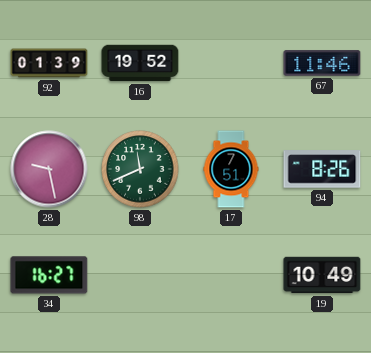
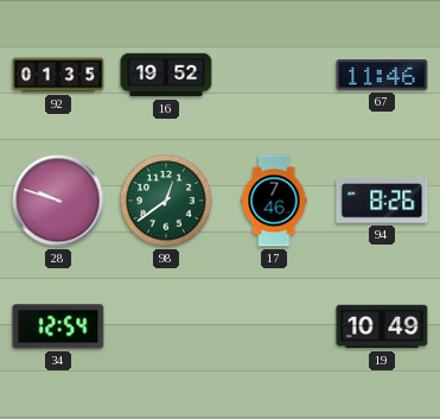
92: 01:39 -> 01:35 (58, 75)
28: 9:28 -> 9:48 (58, 201)
98: 11:41 -> 12:39 (166, 201)
17: 7:51 -> 7:46 (274, 201)
34: 16:27 -> 12:54 (58, 326)
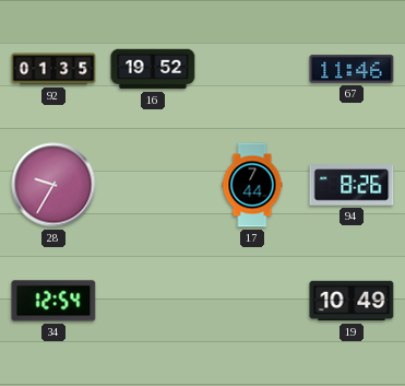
28: 9:48 -> 9:35 (53, 185)
98: 12:39 -> none (166, 201)
17: 7:46 -> 7:44 (252, 185)
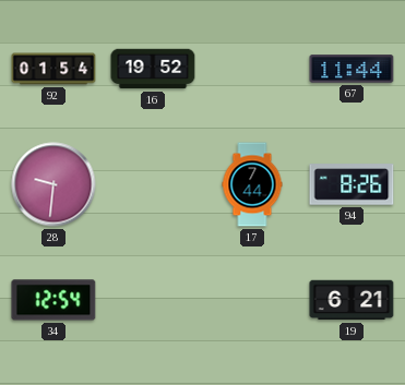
92: 01:35 -> 01:54 (53, 69)
67: 11:46 -> 11:44 (352, 69)
28: 9:35 -> 9:31 (53, 184)
19: 10:49 -> 6:21 (352, 300)
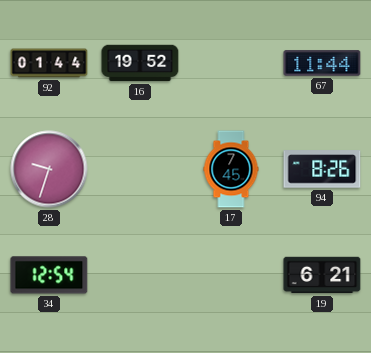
92: 01:54 -> 01:44 (49, 63)
28: 9:31 -> 9:33 (49, 169)
17: 7:44 -> 7:45 (231, 169)
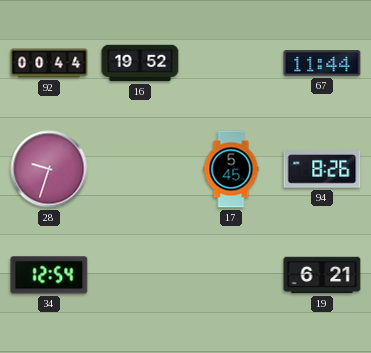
92: 01:44 -> 00:44 (49, 63)
17: 7:45 -> 5:45 (231, 169)
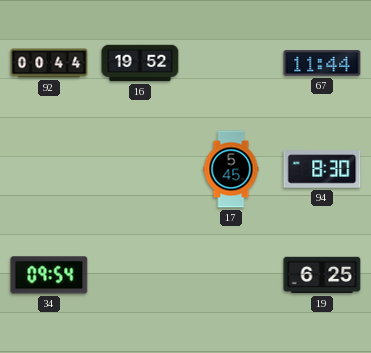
28: 9:33 -> none (49, 169)
94: 8:26 -> 8:30 (322, 169)
34: 12:54 -> 09:54 (49, 275)
19: 6:21 -> 6:25 (322, 275)
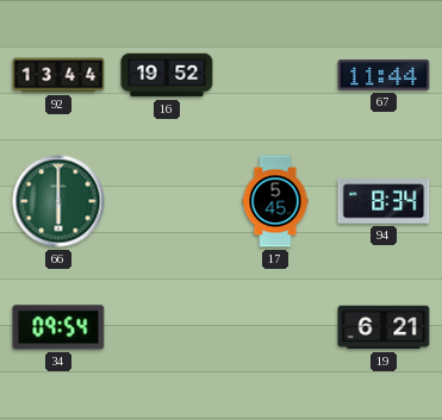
92: 00:44 -> 13:44 (58, 75)
66: none -> 6:00 (58, 201)
94: 8:30 -> 8:34 (384, 201)
19: 6:25 -> 6:21 (384, 327)
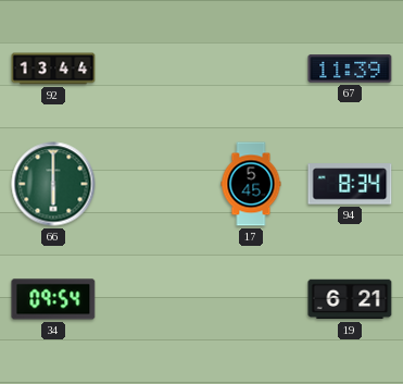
16: 19:52 -> none (167, 75)
67: 11:44 -> 11:39 (350, 69)
